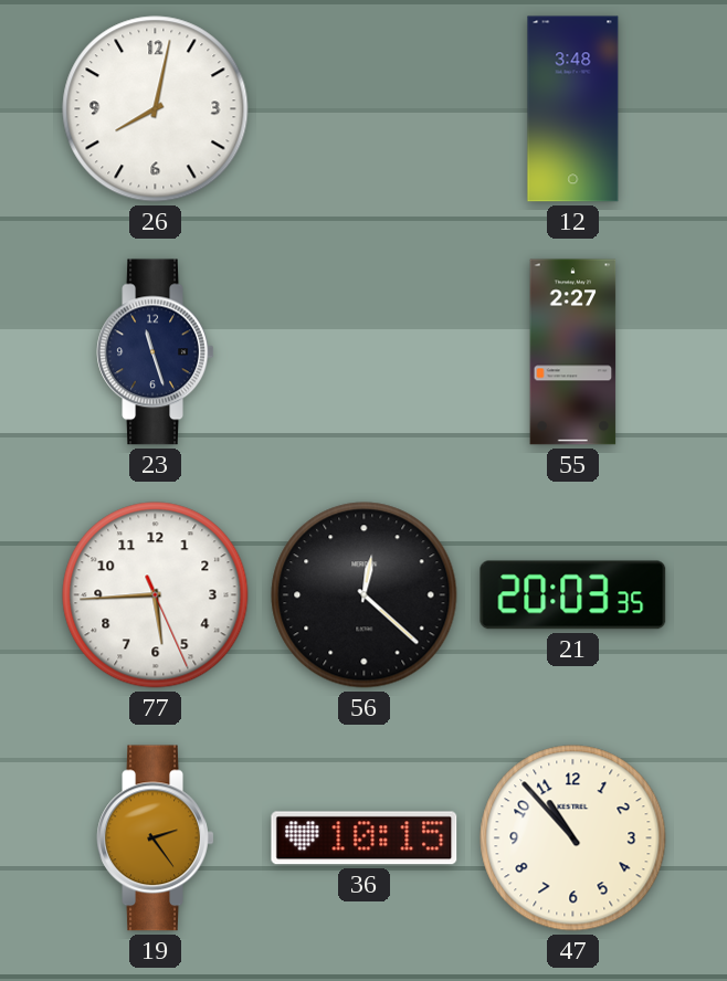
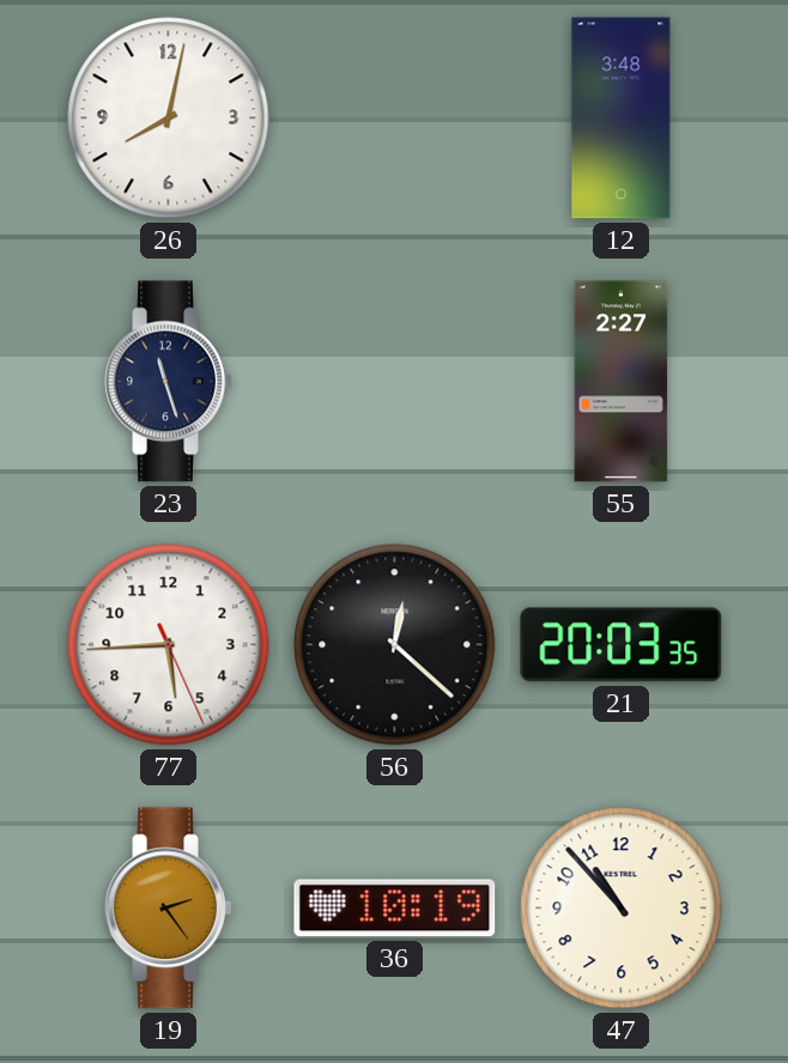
36: 10:15 -> 10:19 (395, 909)
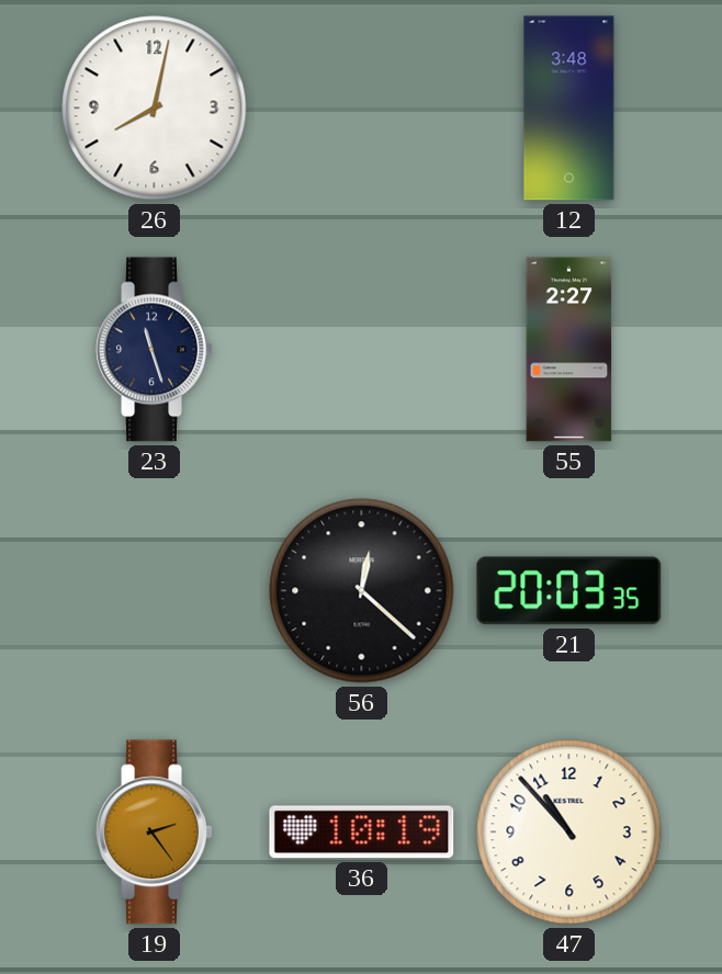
77: 5:44 -> none (169, 645)
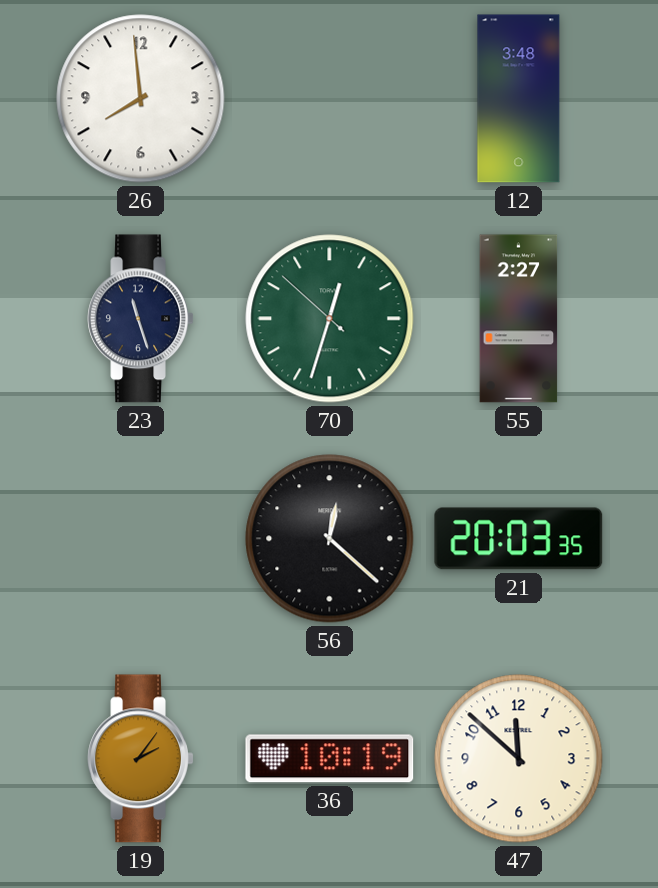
26: 8:02 -> 7:59 (141, 99)
70: none -> 12:32 (330, 319)
19: 2:24 -> 2:06 (141, 759)
47: 10:53 -> 11:52 (519, 759)
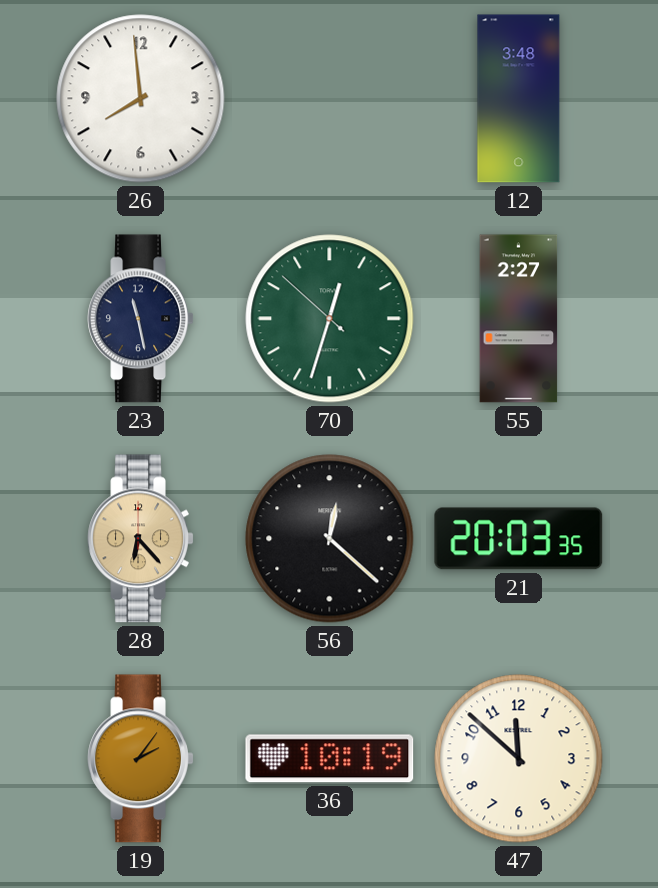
23: 11:27 -> 11:28 (141, 319)
28: none -> 6:23 (141, 539)
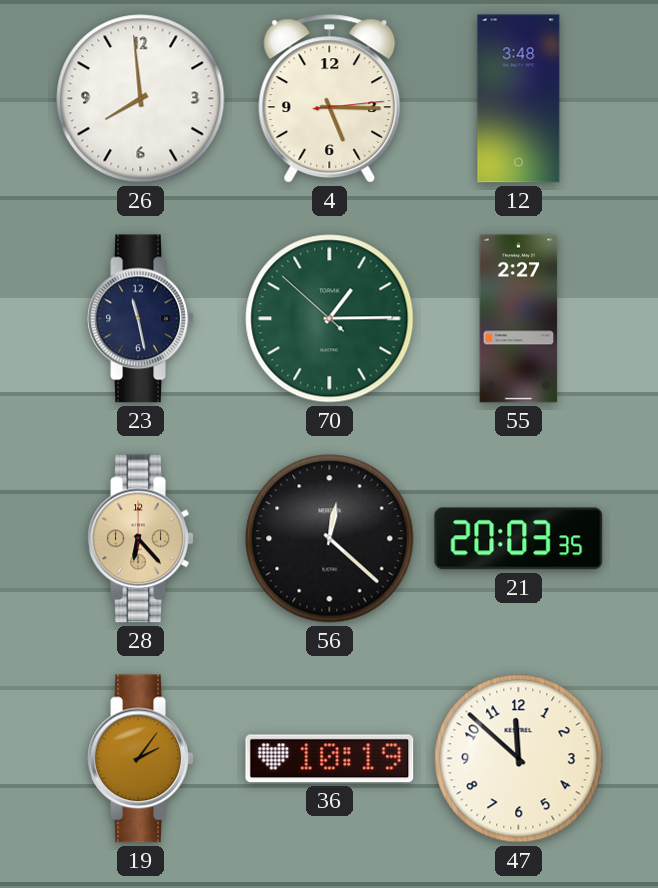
4: none -> 5:15 (330, 99)
70: 12:32 -> 1:14 (330, 319)
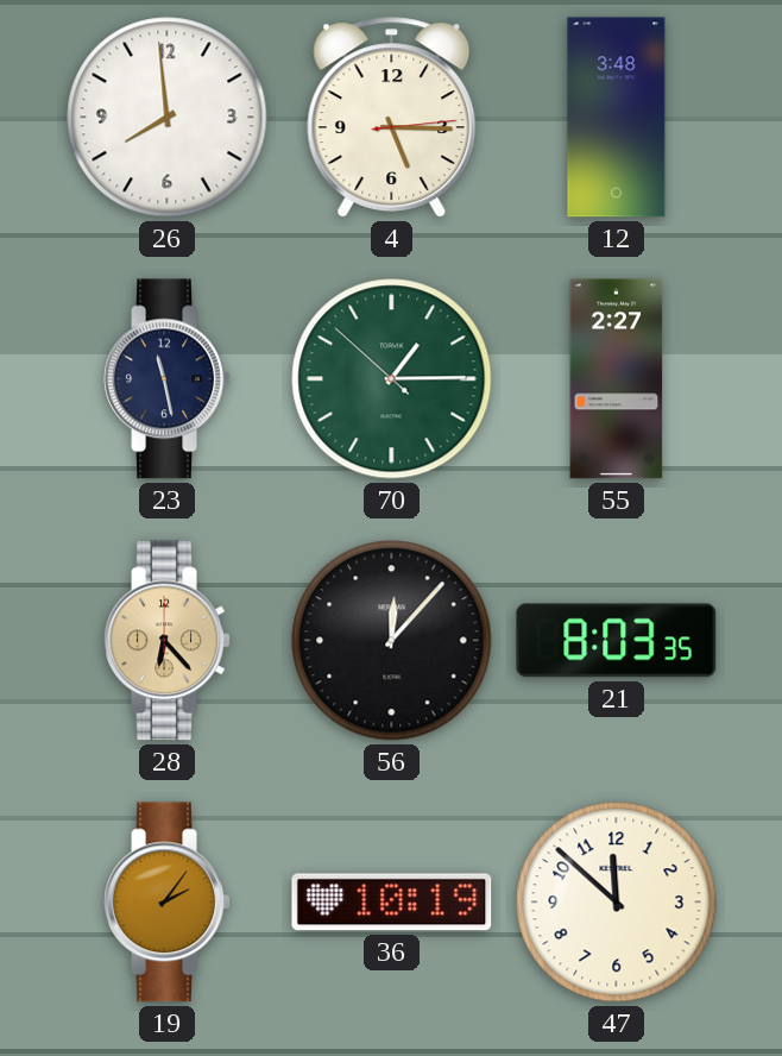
56: 12:22 -> 12:07 (392, 641)
21: 20:03 -> 8:03 (617, 641)
